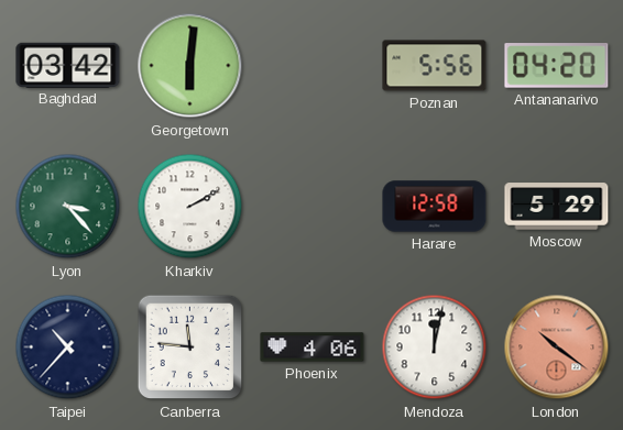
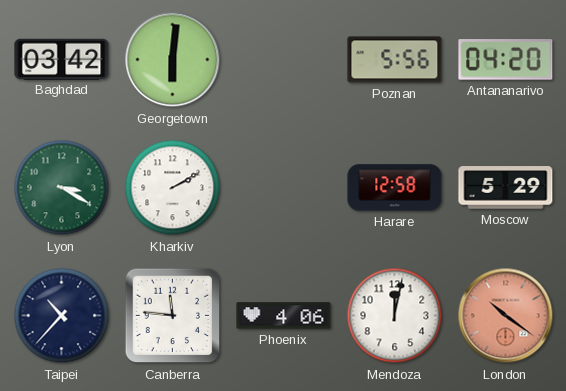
Lyon: 3:23 -> 3:20 (62, 188)
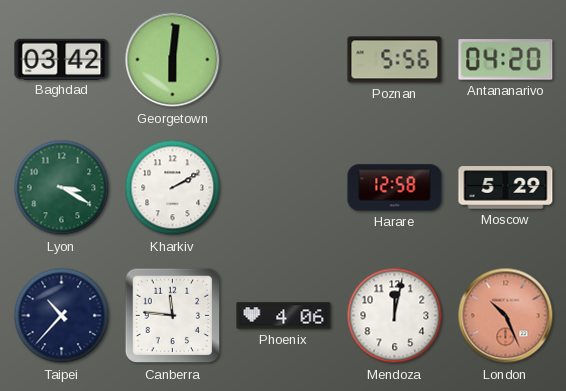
London: 10:21 -> 10:26 (506, 316)
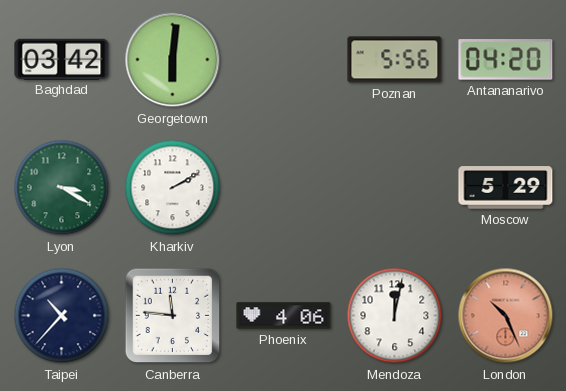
Harare: 12:58 -> none (395, 188)
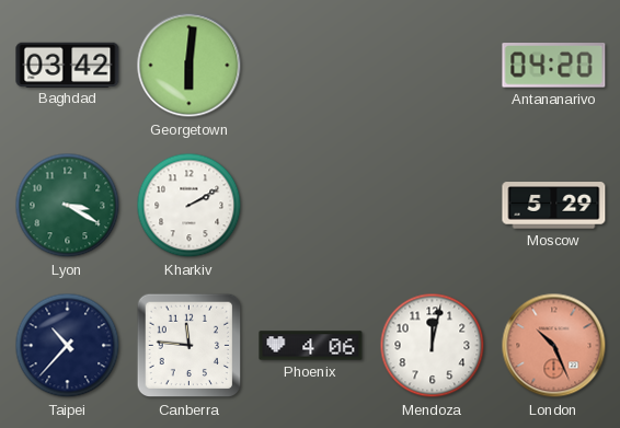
Poznan: 5:56 -> none (395, 60)
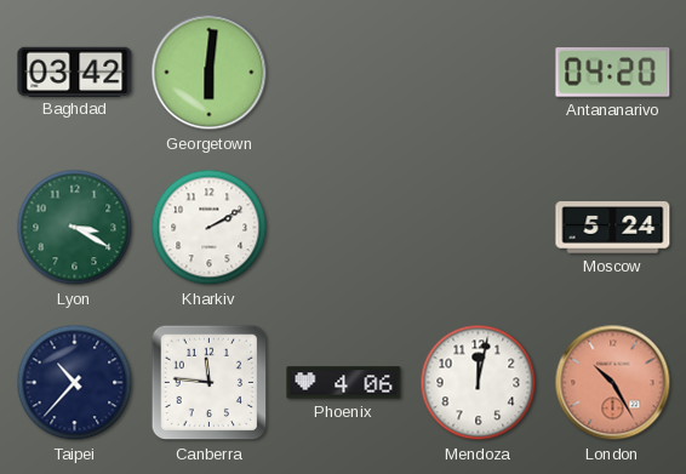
Moscow: 5:29 -> 5:24 (613, 228)
London: 10:26 -> 10:25 (613, 383)
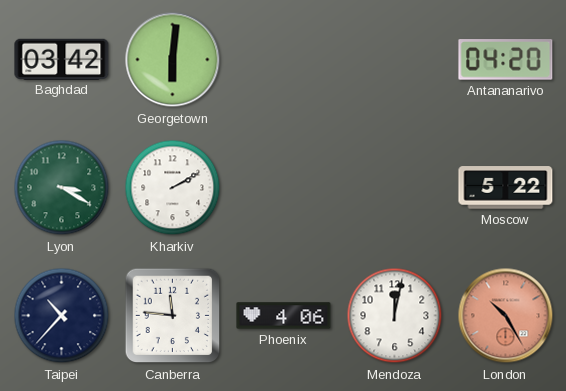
Moscow: 5:24 -> 5:22 (506, 188)
